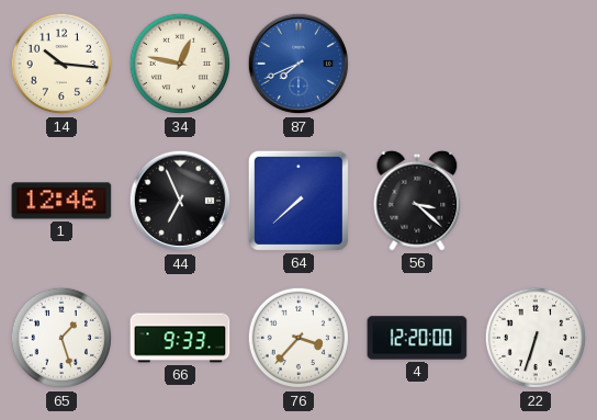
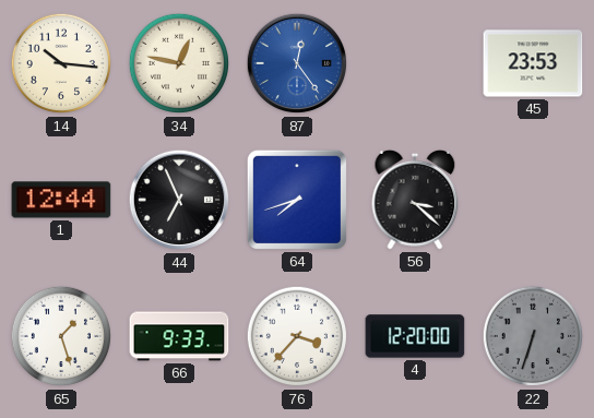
87: 7:41 -> 12:24 (297, 63)
45: none -> 23:53 (533, 63)
1: 12:46 -> 12:44 (61, 200)
64: 7:38 -> 7:42 (297, 200)
22 dial: white -> grey (533, 336)
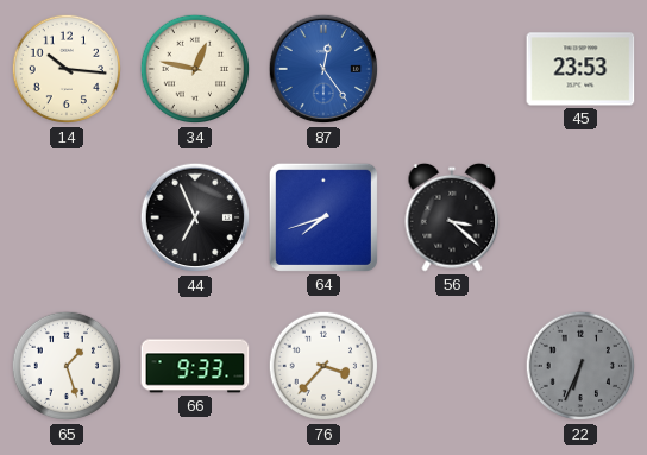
1: 12:44 -> none (61, 200)
4: 12:20 -> none (415, 336)
22: 6:33 -> 6:34 (580, 366)
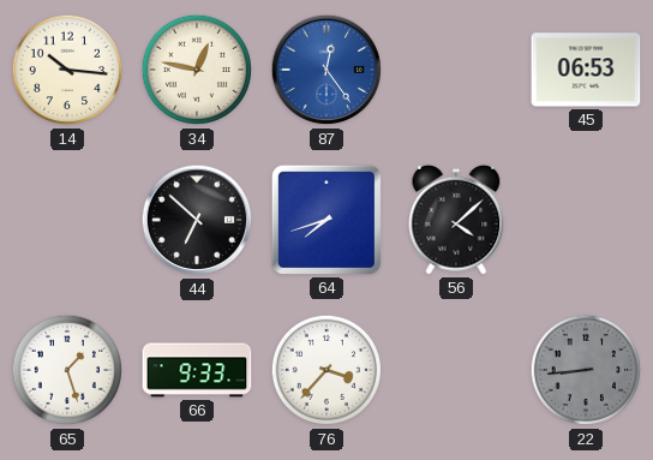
45: 23:53 -> 06:53 (586, 70)
44: 6:56 -> 6:52 (197, 220)
56: 3:22 -> 4:08 (456, 220)
22: 6:34 -> 8:44 (586, 370)
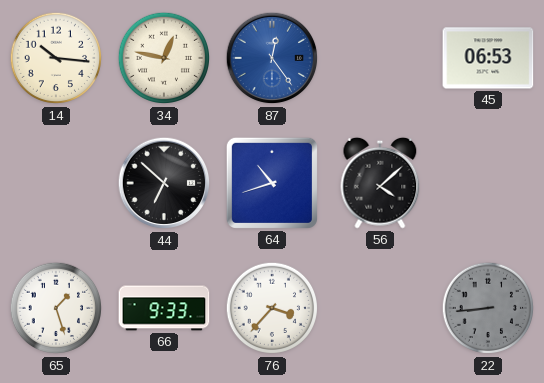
64: 7:42 -> 10:42 (272, 183)
